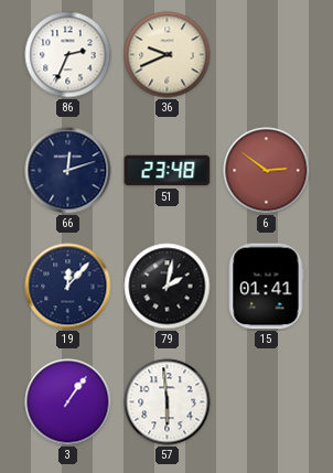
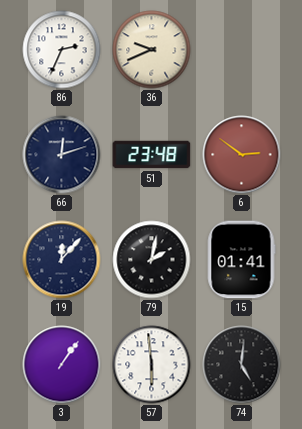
74: none -> 5:01 (242, 365)
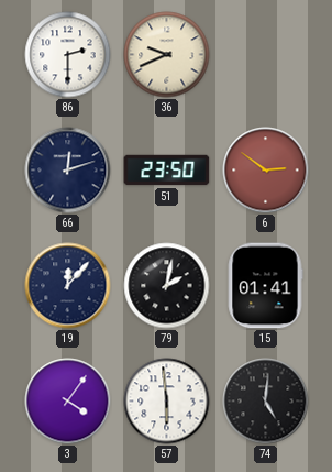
86: 2:34 -> 2:30 (68, 55)
51: 23:48 -> 23:50 (167, 171)
3: 1:06 -> 4:06 (68, 402)
